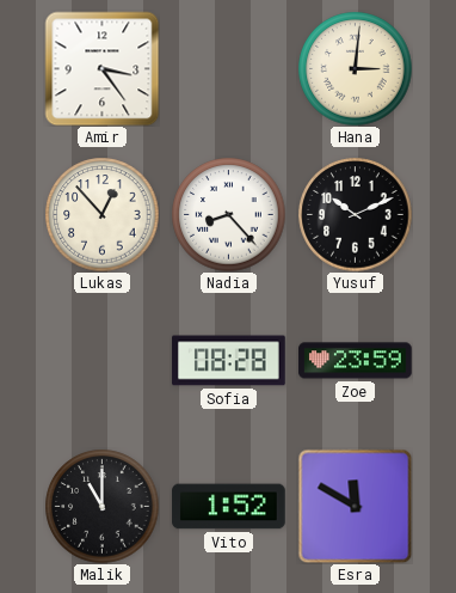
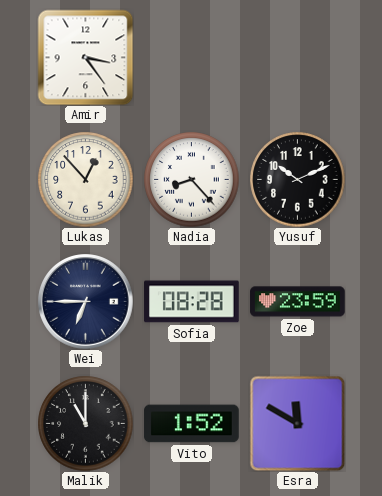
Hana: 3:01 -> none (355, 68)
Wei: none -> 6:45 (86, 302)
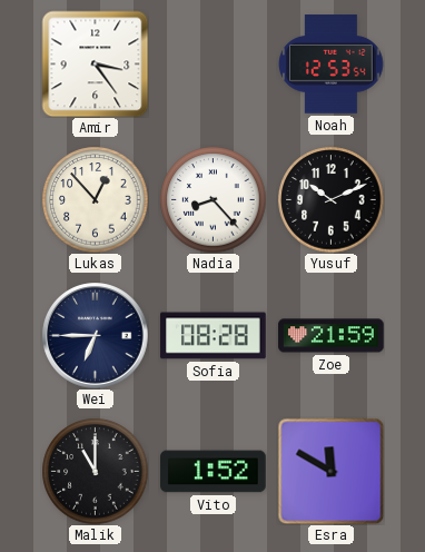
Noah: none -> 12:53 (332, 65)
Zoe: 23:59 -> 21:59 (332, 336)
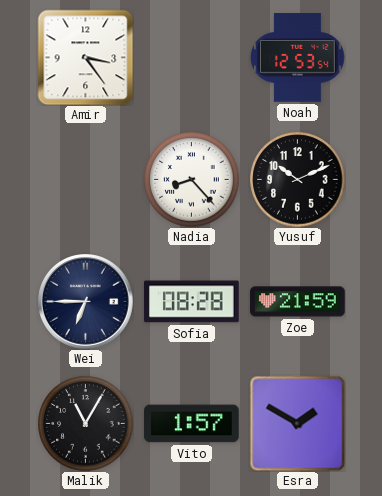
Lukas: 12:53 -> none (95, 199)
Malik: 11:00 -> 11:05 (85, 423)
Vito: 1:52 -> 1:57 (192, 424)
Esra: 11:50 -> 1:50 (297, 423)
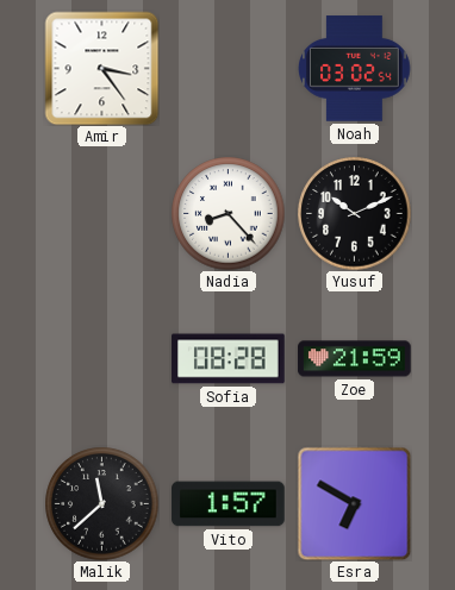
Noah: 12:53 -> 03:02 (355, 69)
Wei: 6:45 -> none (86, 302)
Malik: 11:05 -> 11:38 (101, 503)
Esra: 1:50 -> 6:50 (354, 503)
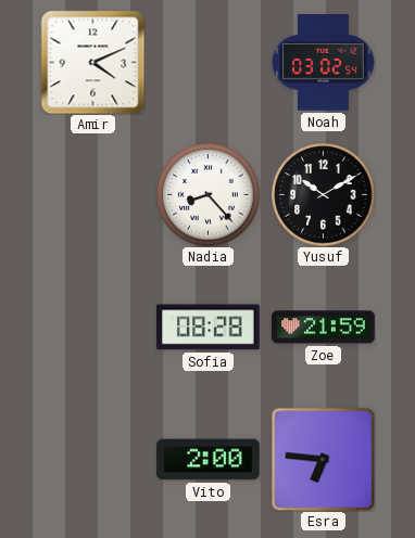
Amir: 3:24 -> 4:11 (92, 62)
Yusuf: 10:11 -> 10:10 (323, 194)
Malik: 11:38 -> none (101, 503)
Vito: 1:57 -> 2:00 (209, 460)
Esra: 6:50 -> 6:46 (323, 459)
